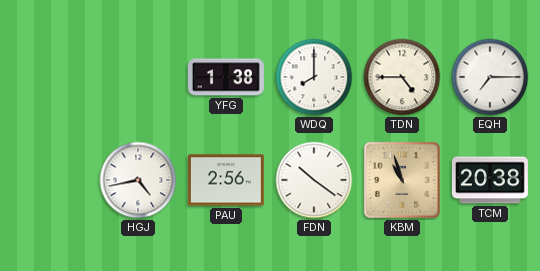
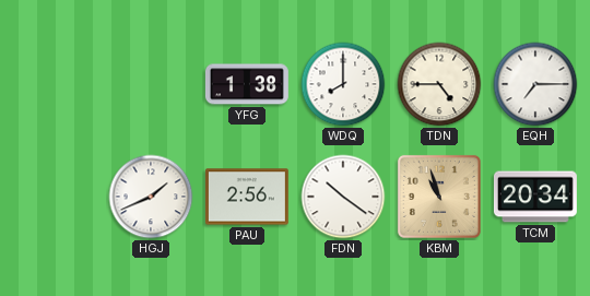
HGJ: 4:43 -> 1:41 (151, 197)
TCM: 20:38 -> 20:34 (535, 197)
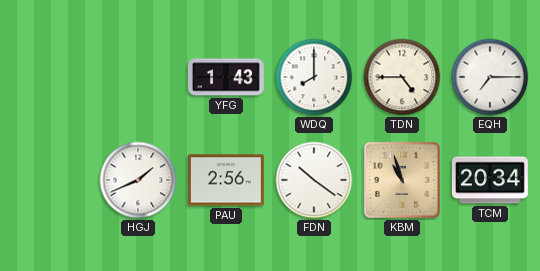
YFG: 1:38 -> 1:43 (226, 77)
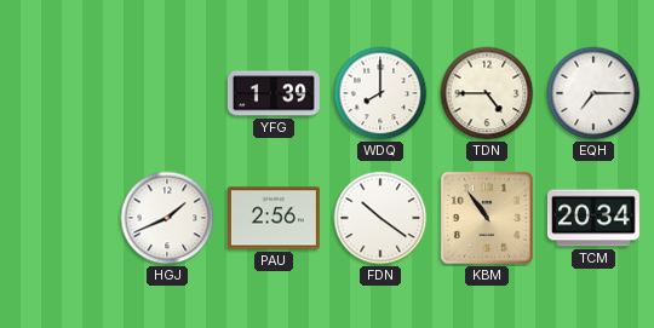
YFG: 1:43 -> 1:39 (274, 93)
KBM: 10:57 -> 10:54 (487, 218)
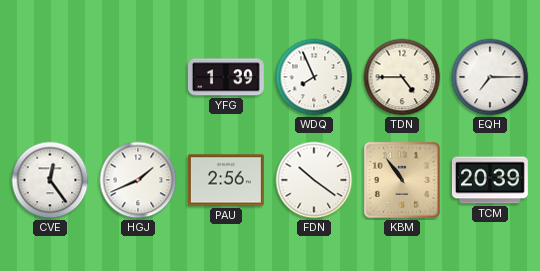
WDQ: 8:00 -> 7:56 (314, 77)
CVE: none -> 12:24 (50, 180)
TCM: 20:34 -> 20:39 (490, 180)
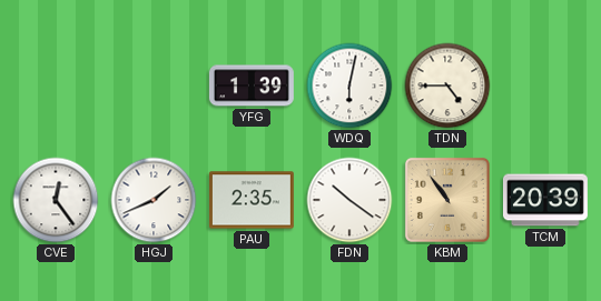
WDQ: 7:56 -> 6:02 (349, 86)
EQH: 7:15 -> none (490, 77)
PAU: 2:56 -> 2:35 (252, 200)
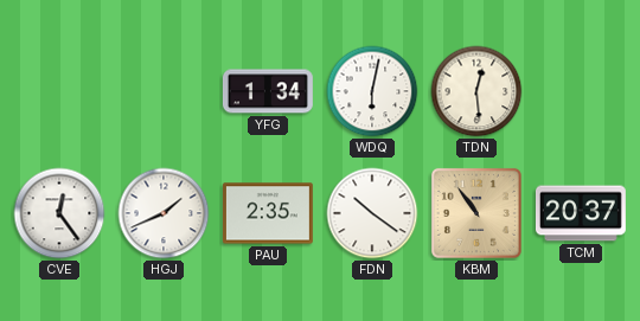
YFG: 1:39 -> 1:34 (268, 91)
TDN: 4:45 -> 12:29 (476, 91)
TCM: 20:39 -> 20:37 (581, 213)
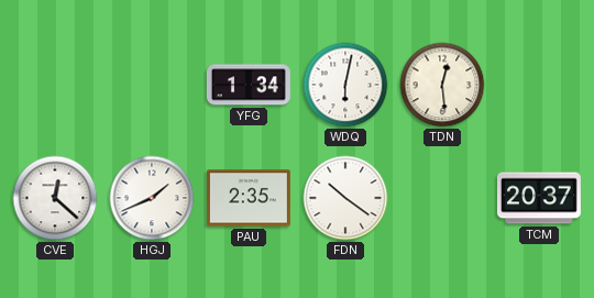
CVE: 12:24 -> 12:22 (55, 198)
KBM: 10:54 -> none (476, 213)
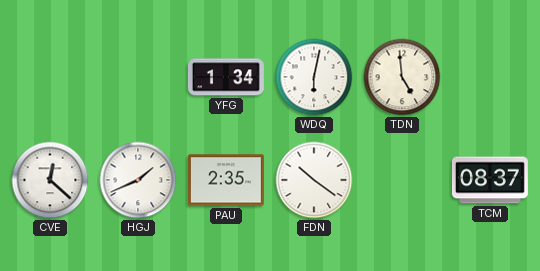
TDN: 12:29 -> 4:59 (402, 77)
TCM: 20:37 -> 08:37 (490, 180)
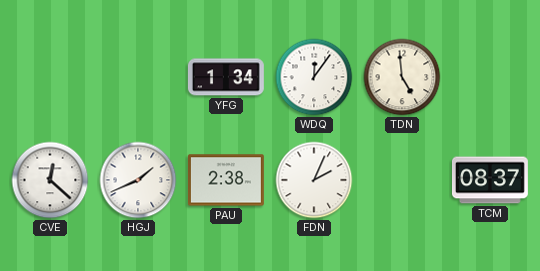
WDQ: 6:02 -> 12:06 (314, 77)
PAU: 2:35 -> 2:38 (226, 180)
FDN: 10:21 -> 2:04 (314, 180)
